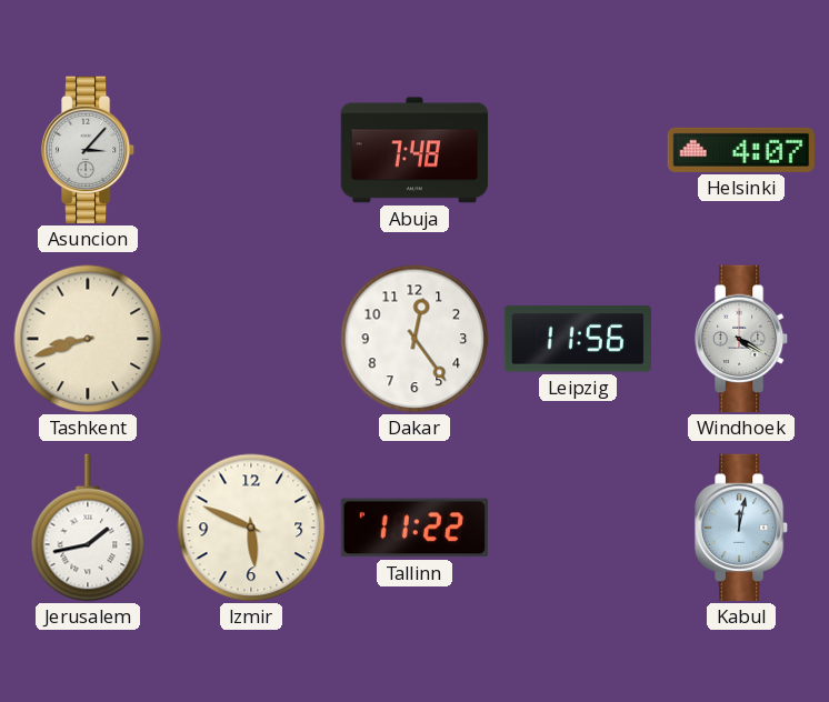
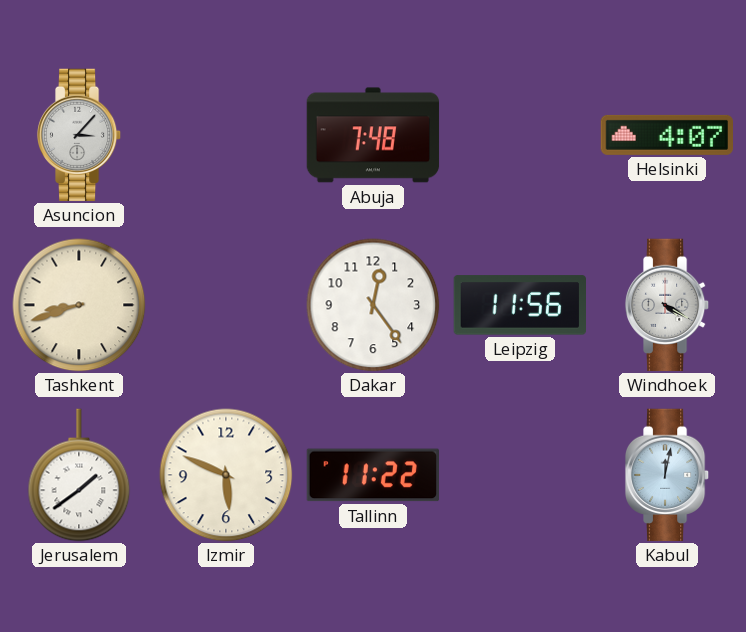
Jerusalem: 1:43 -> 1:39 (79, 475)
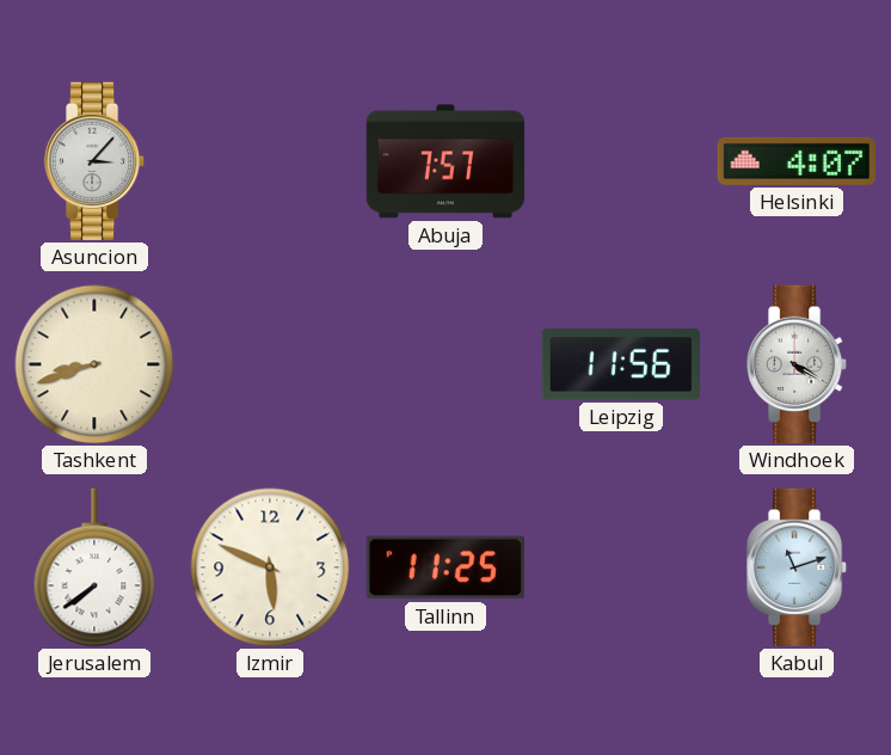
Abuja: 7:48 -> 7:57 (445, 161)
Dakar: 12:24 -> none (373, 305)
Jerusalem: 1:39 -> 7:39 (94, 567)
Tallinn: 11:22 -> 11:25 (444, 567)
Kabul: 12:02 -> 11:12 (797, 567)
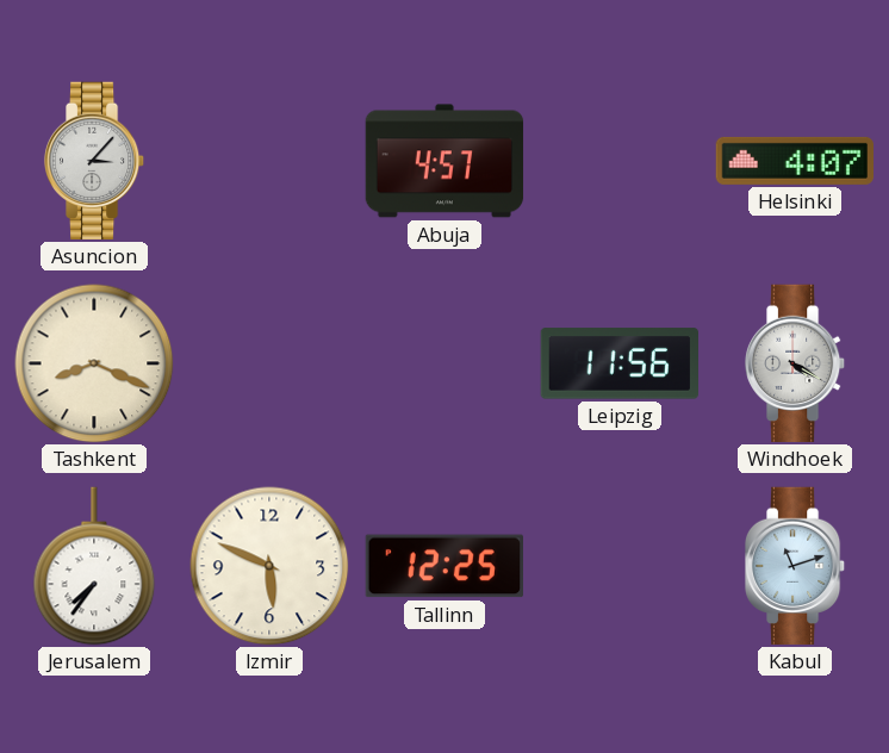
Abuja: 7:57 -> 4:57 (444, 161)
Tashkent: 8:42 -> 8:19 (94, 363)
Jerusalem: 7:39 -> 7:36 (94, 566)
Tallinn: 11:25 -> 12:25 (443, 566)
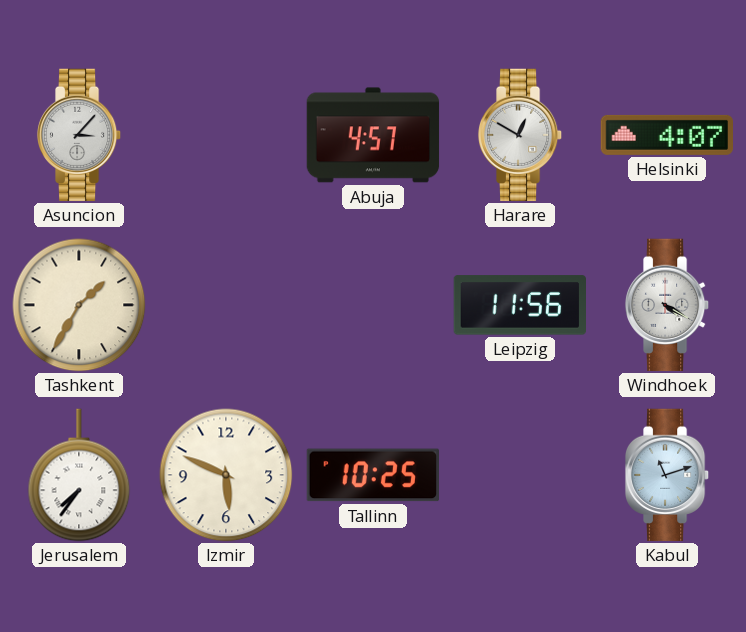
Harare: none -> 12:50 (520, 135)
Tashkent: 8:19 -> 1:35 (79, 305)
Tallinn: 12:25 -> 10:25 (372, 475)
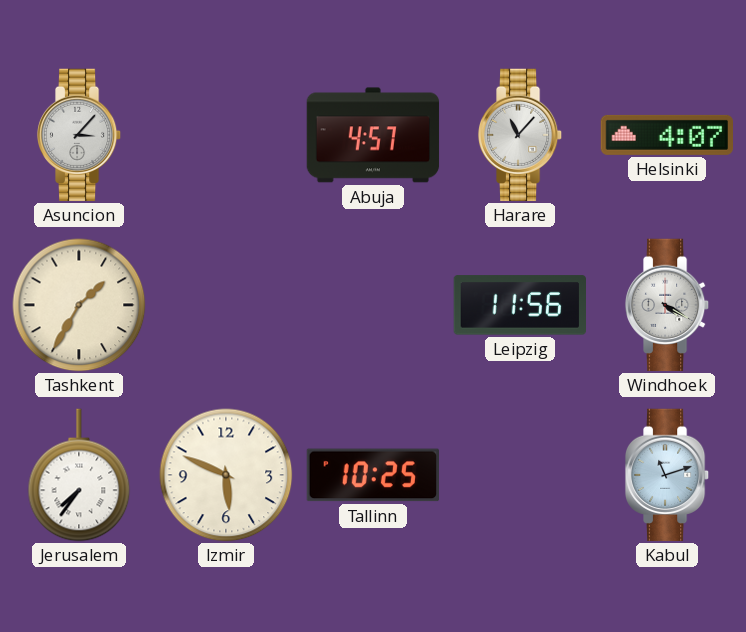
Harare: 12:50 -> 11:07 (520, 135)
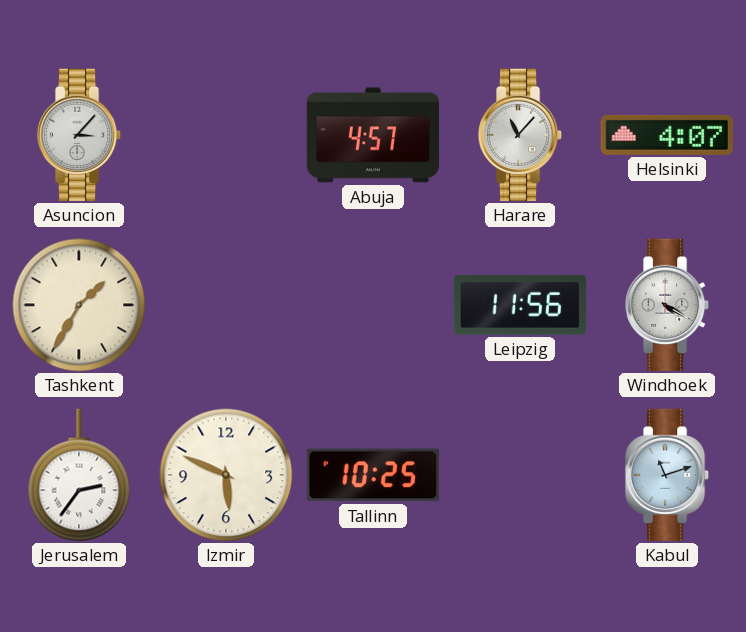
Jerusalem: 7:36 -> 2:36 (79, 475)
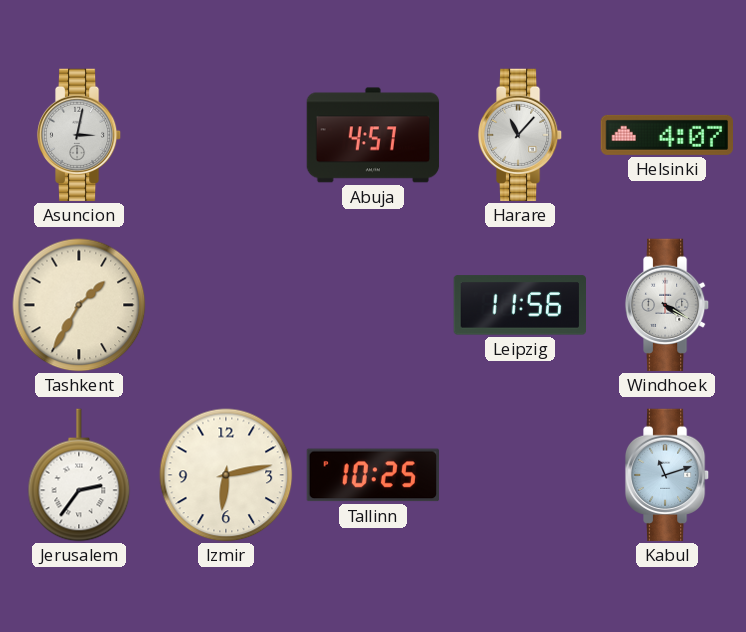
Asuncion: 3:07 -> 3:02 (79, 135)
Izmir: 5:49 -> 6:13 (226, 475)
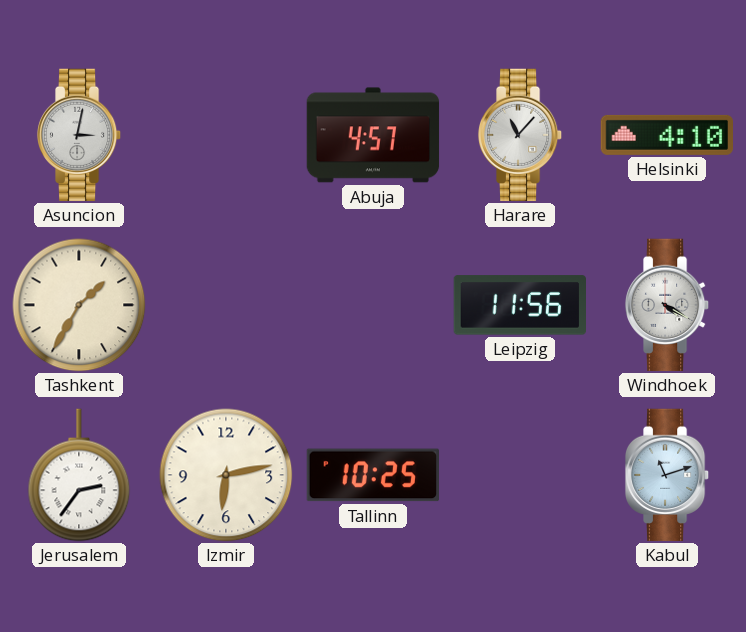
Helsinki: 4:07 -> 4:10 (666, 135)
